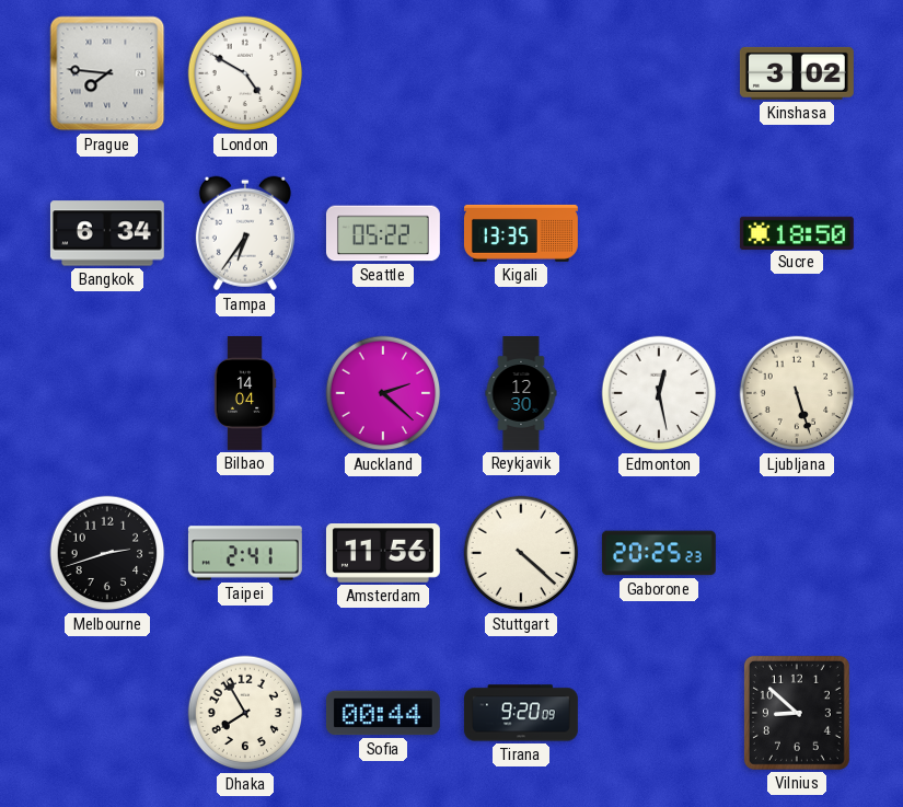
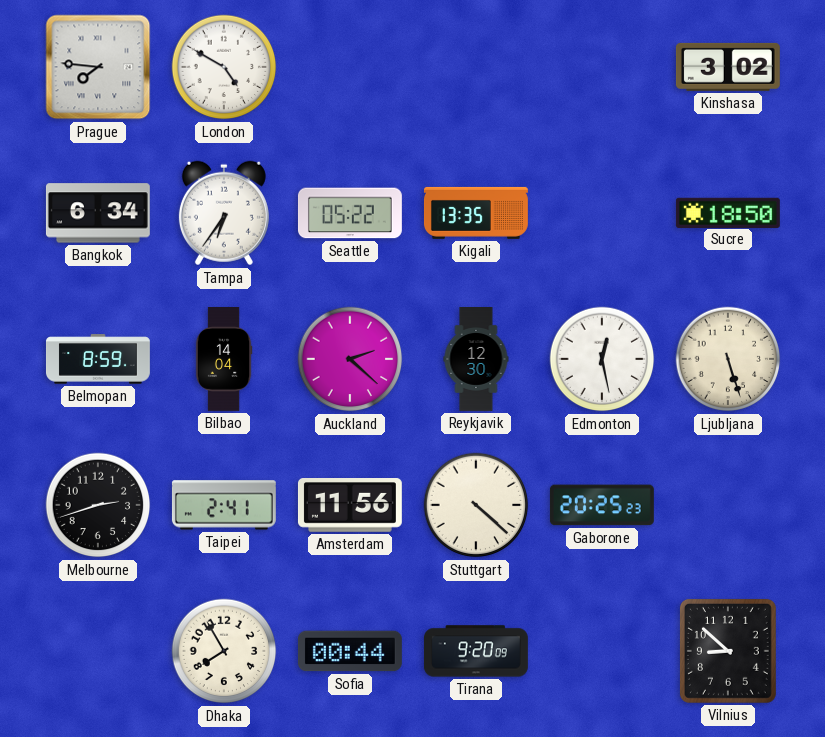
Belmopan: none -> 8:59 (98, 359)
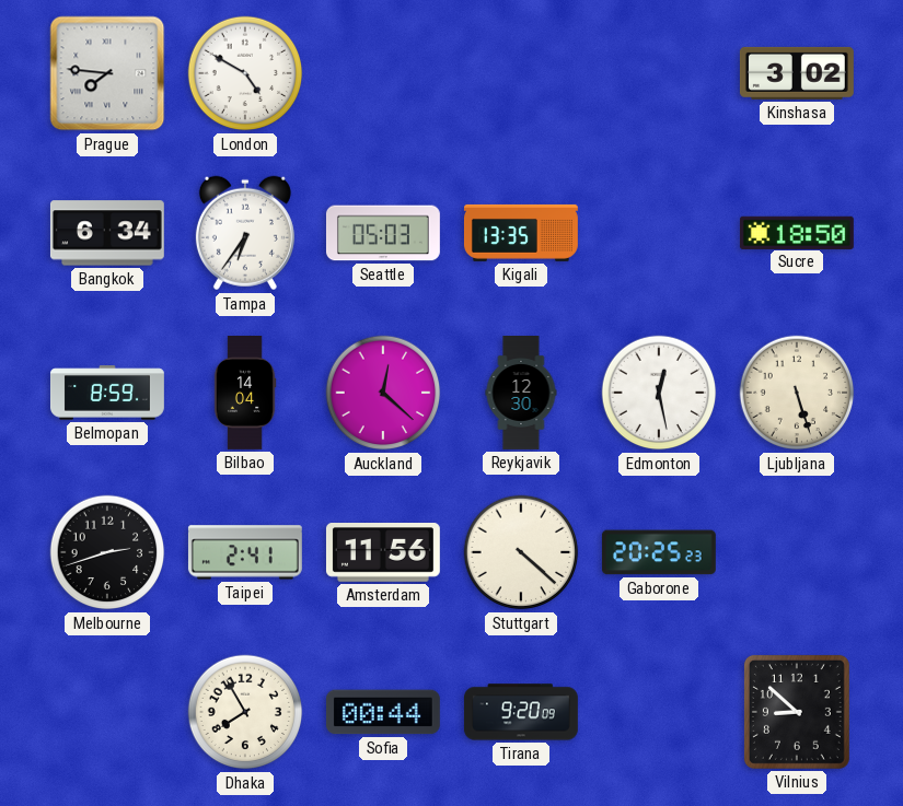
Seattle: 05:22 -> 05:03 (383, 233)
Auckland: 2:22 -> 12:22 (383, 393)
